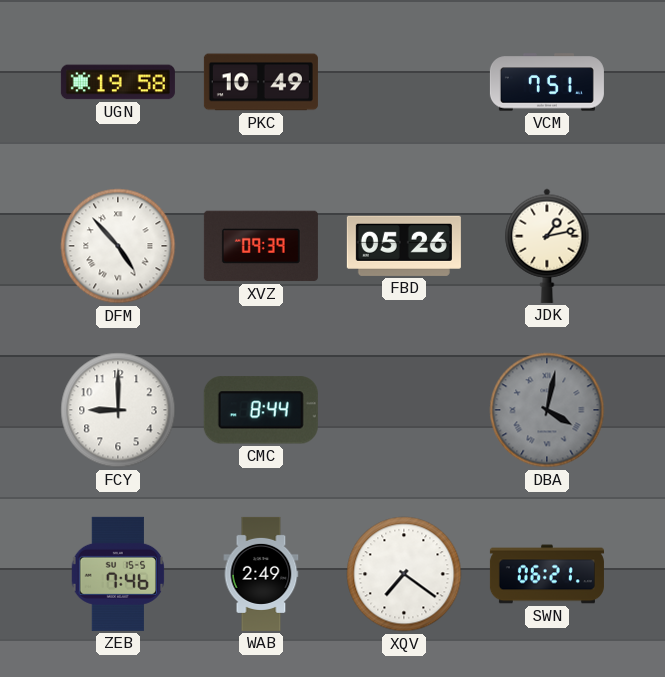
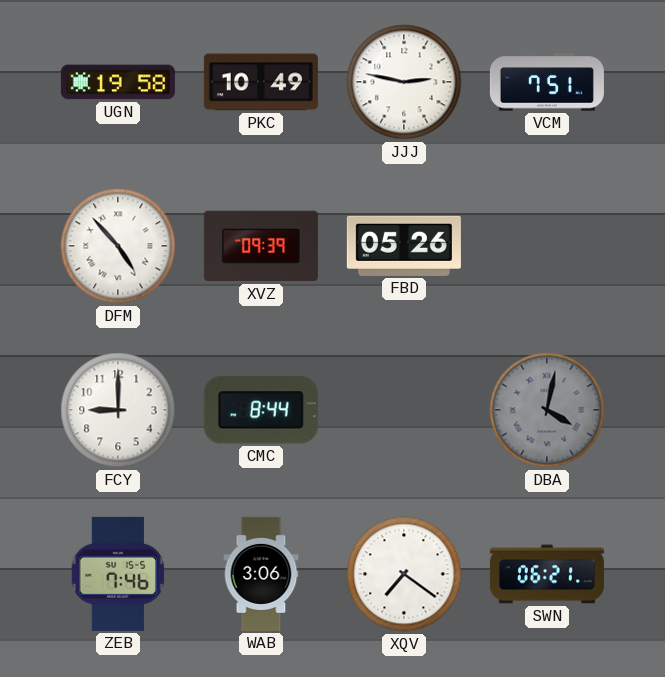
JJJ: none -> 2:47 (404, 82)
JDK: 1:13 -> none (547, 246)
WAB: 2:49 -> 3:06 (261, 574)
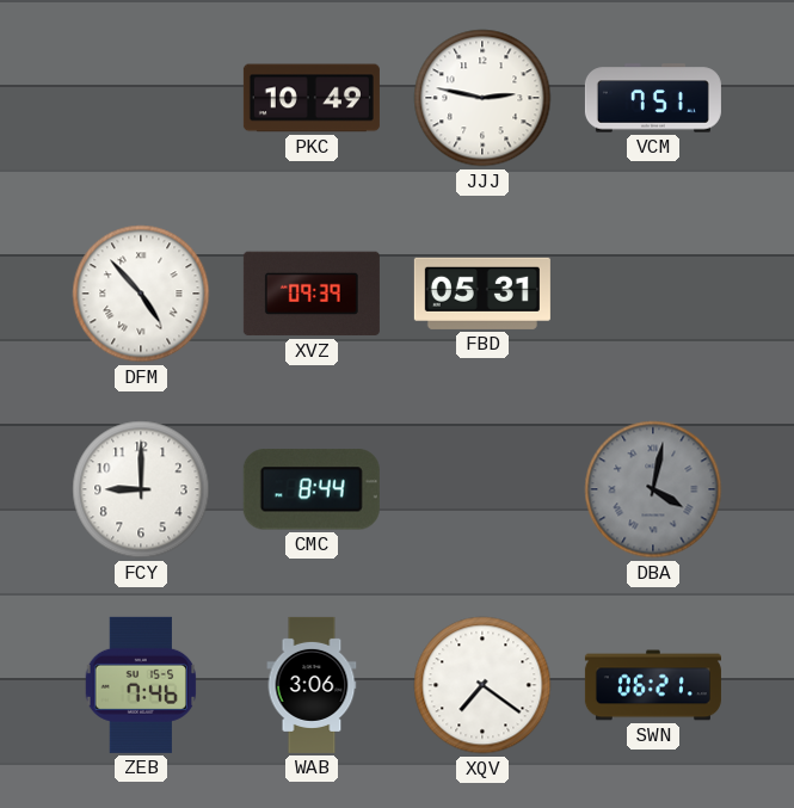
UGN: 19:58 -> none (118, 82)
FBD: 05:26 -> 05:31 (482, 294)
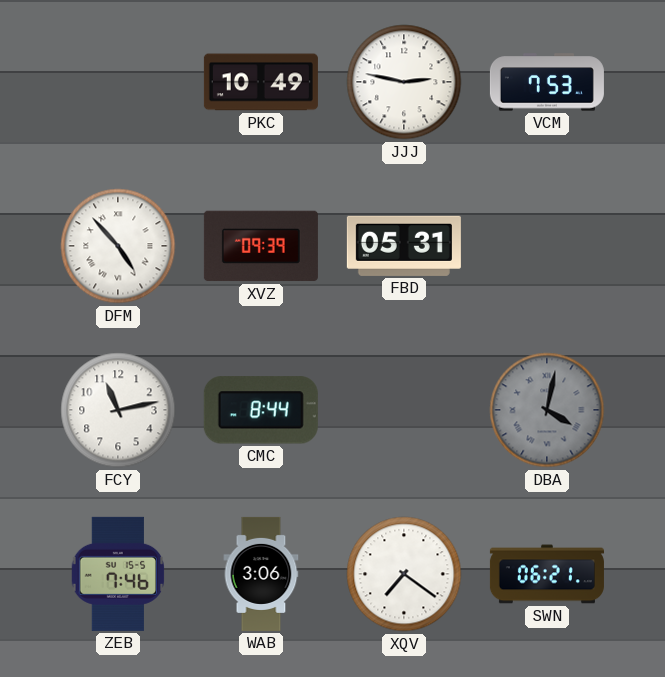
VCM: 7:51 -> 7:53 (547, 82)
FCY: 9:00 -> 11:13 (118, 410)
